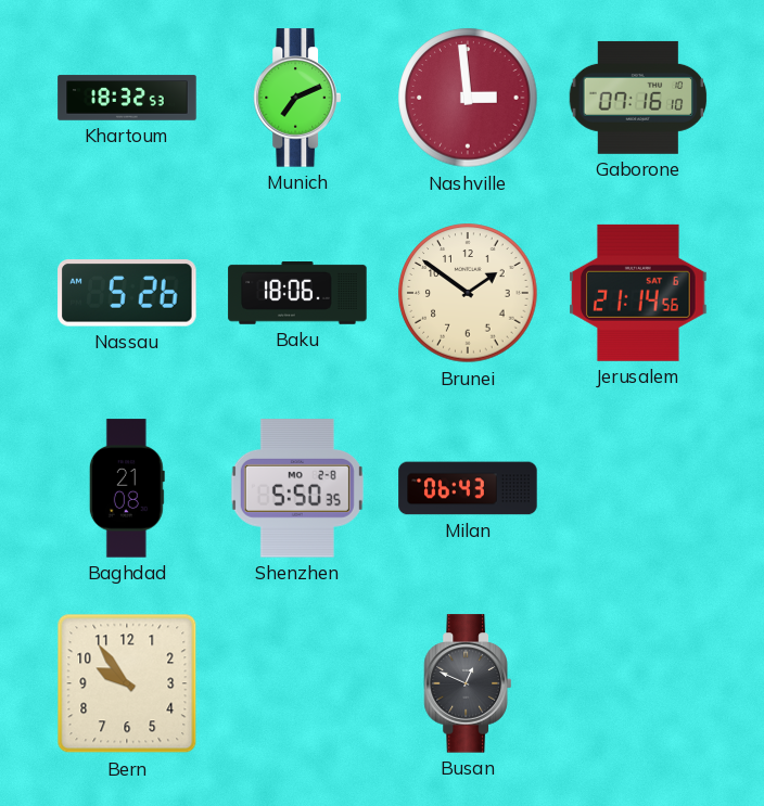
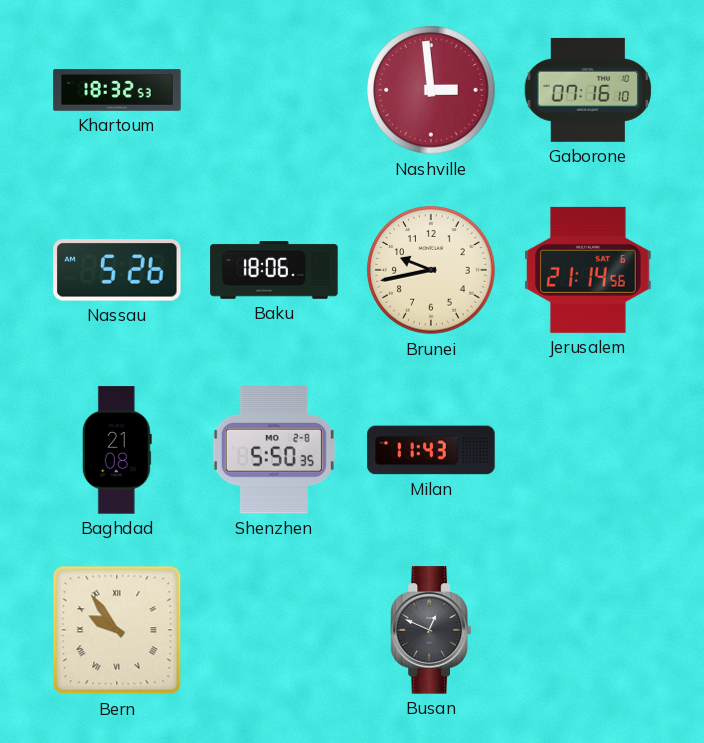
Munich: 7:11 -> none (296, 98)
Brunei: 1:51 -> 9:43 (431, 270)
Milan: 06:43 -> 11:43 (431, 450)
Bern numerals: Arabic -> Roman (117, 630)
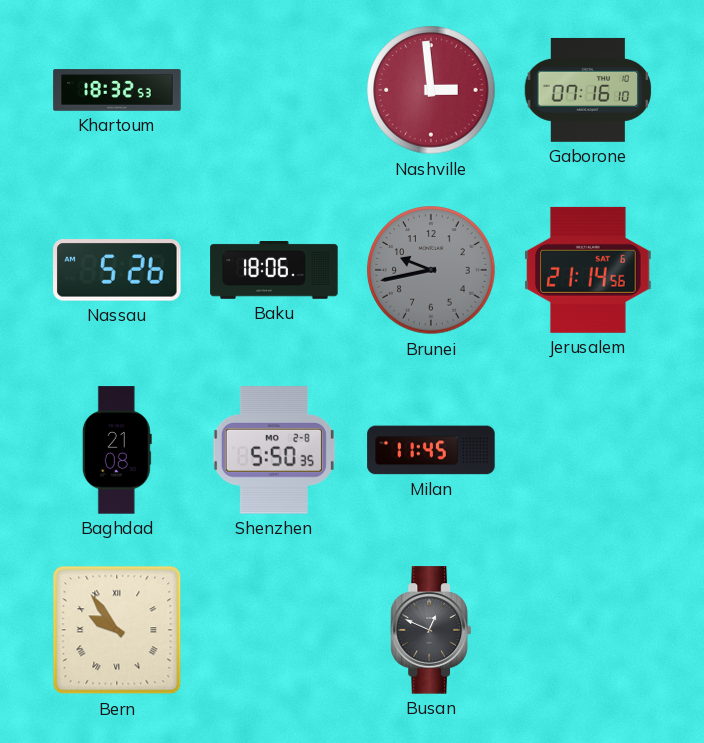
Brunei dial: cream -> grey (431, 270)
Milan: 11:43 -> 11:45 (431, 450)
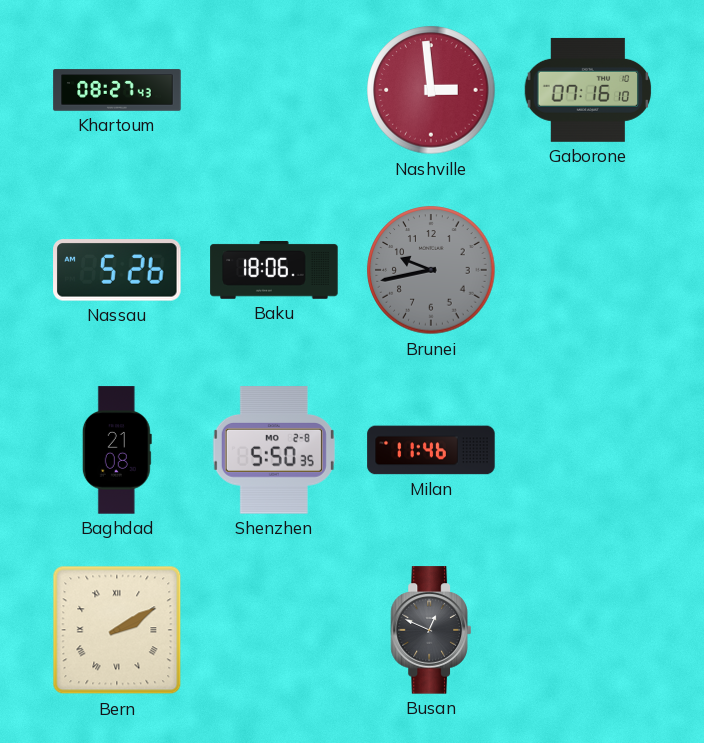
Khartoum: 18:32 -> 08:27 (117, 90)
Jerusalem: 21:14 -> none (588, 270)
Milan: 11:45 -> 11:46 (431, 450)
Bern: 9:54 -> 2:10 (117, 630)
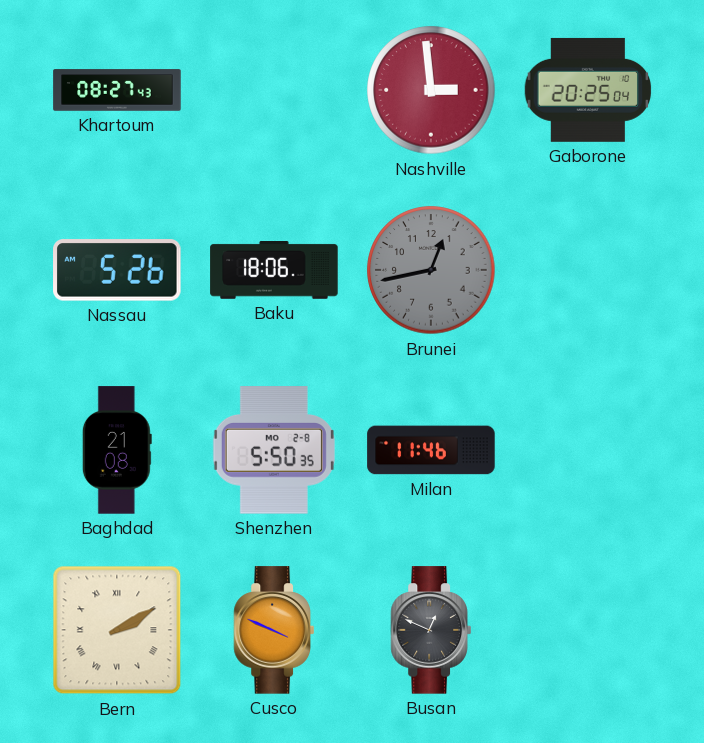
Gaborone: 07:16 -> 20:25 (588, 90)
Brunei: 9:43 -> 12:43 (431, 270)
Cusco: none -> 3:49 (273, 630)
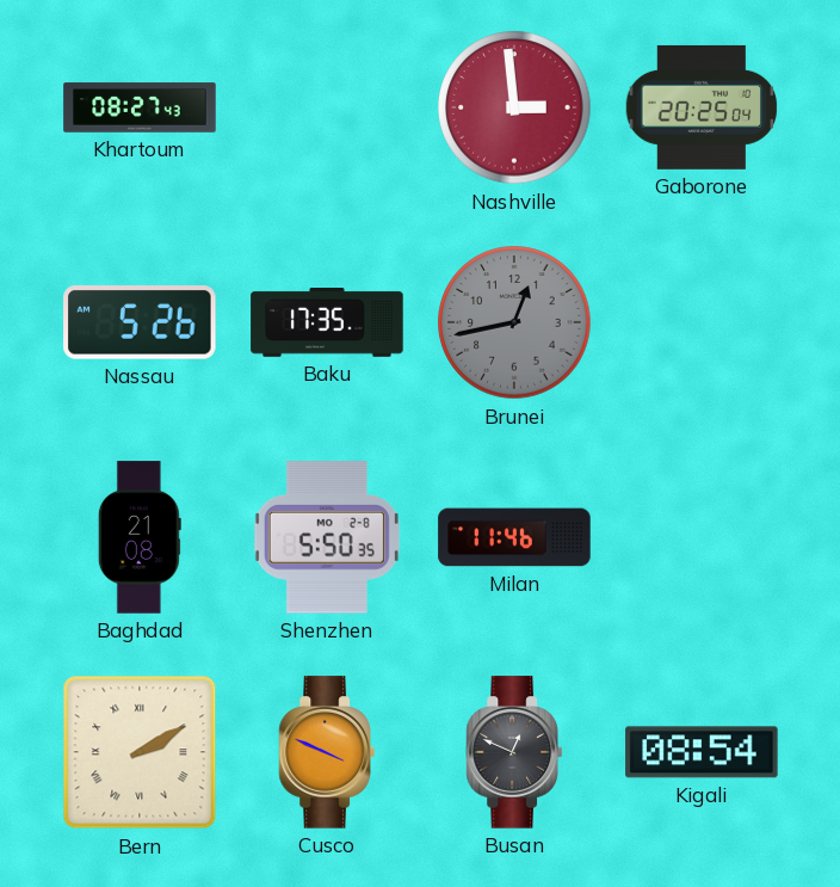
Baku: 18:06 -> 17:35 (327, 324)
Kigali: none -> 08:54 (702, 752)
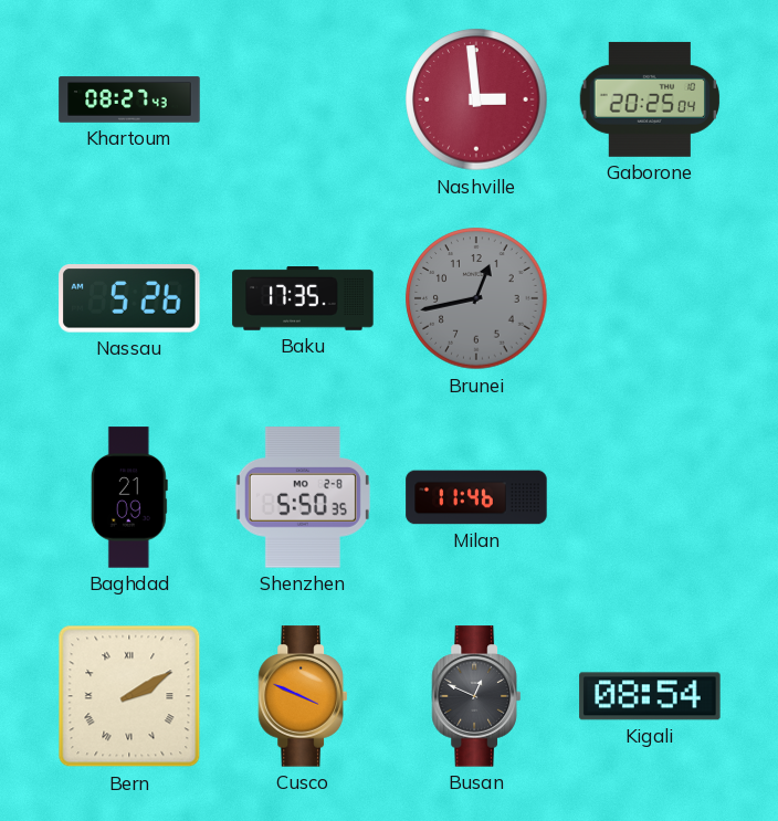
Baghdad: 21:08 -> 21:09 (129, 497)
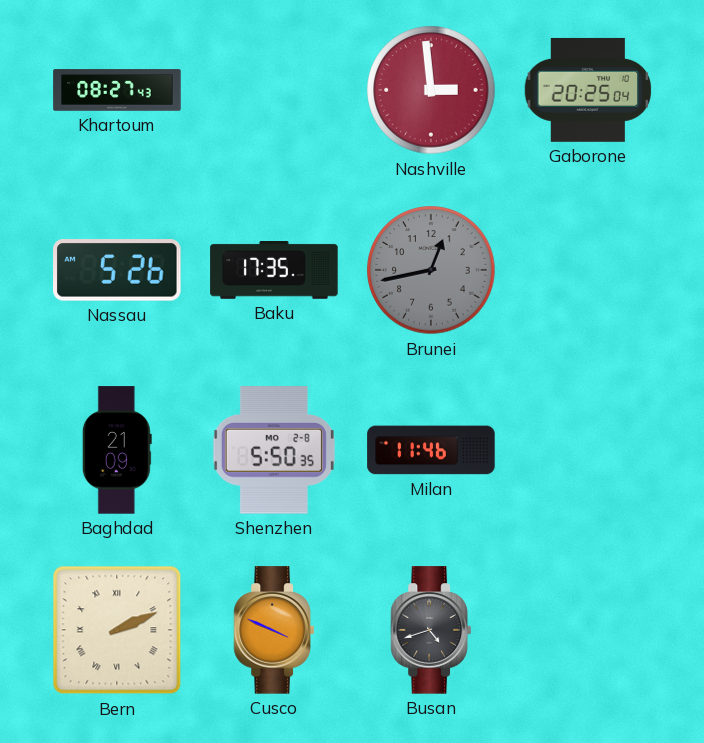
Bern: 2:10 -> 2:11 (117, 630)
Busan: 12:49 -> 4:42 (430, 630)
Kigali: 08:54 -> none (650, 696)
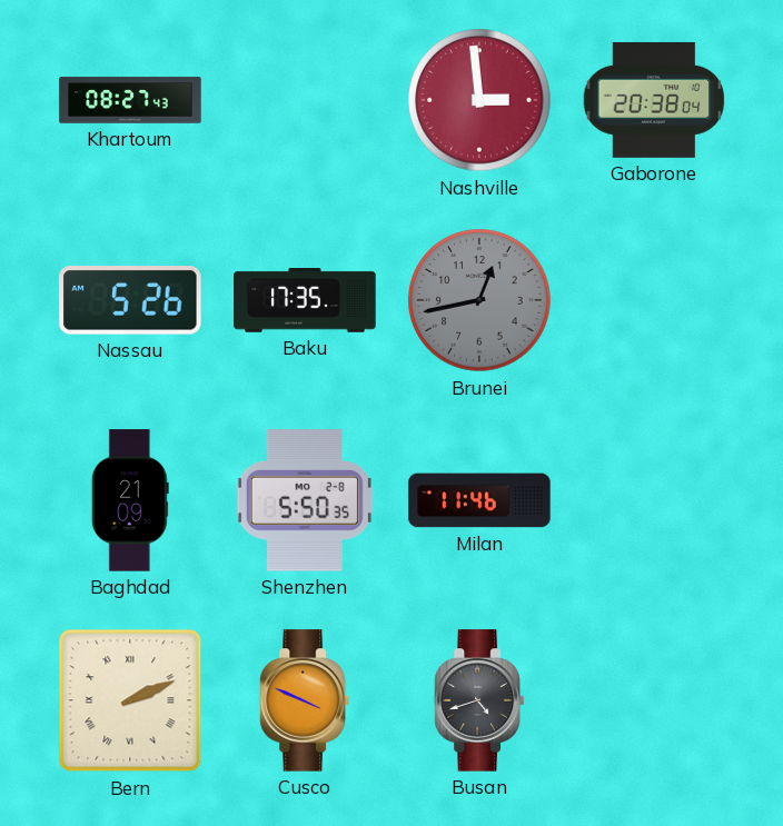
Gaborone: 20:25 -> 20:38 (654, 100)
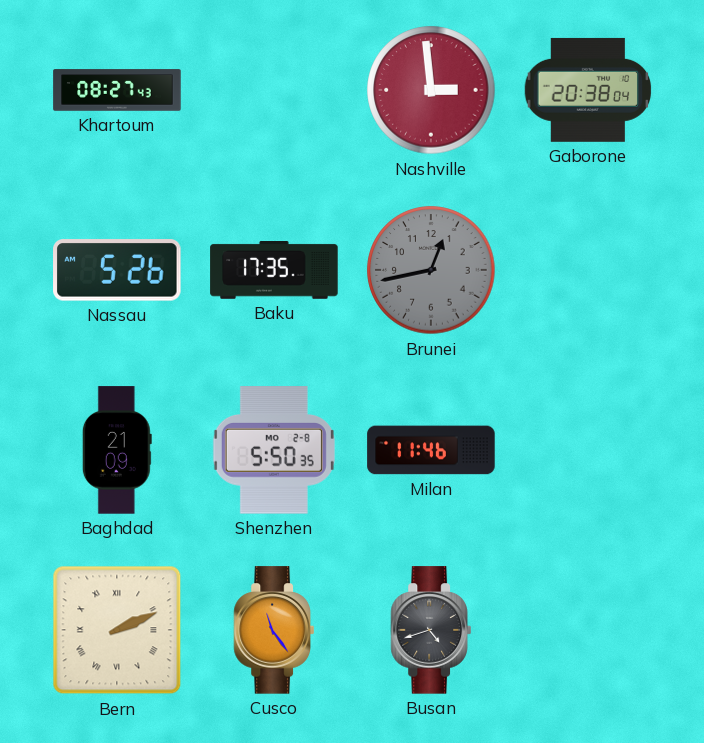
Cusco: 3:49 -> 11:24 (273, 630)
